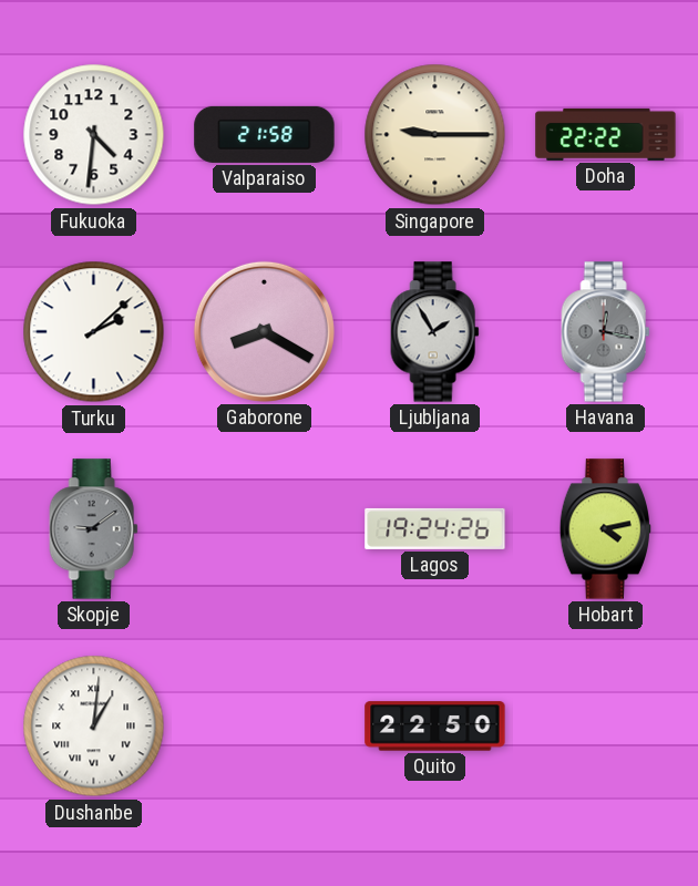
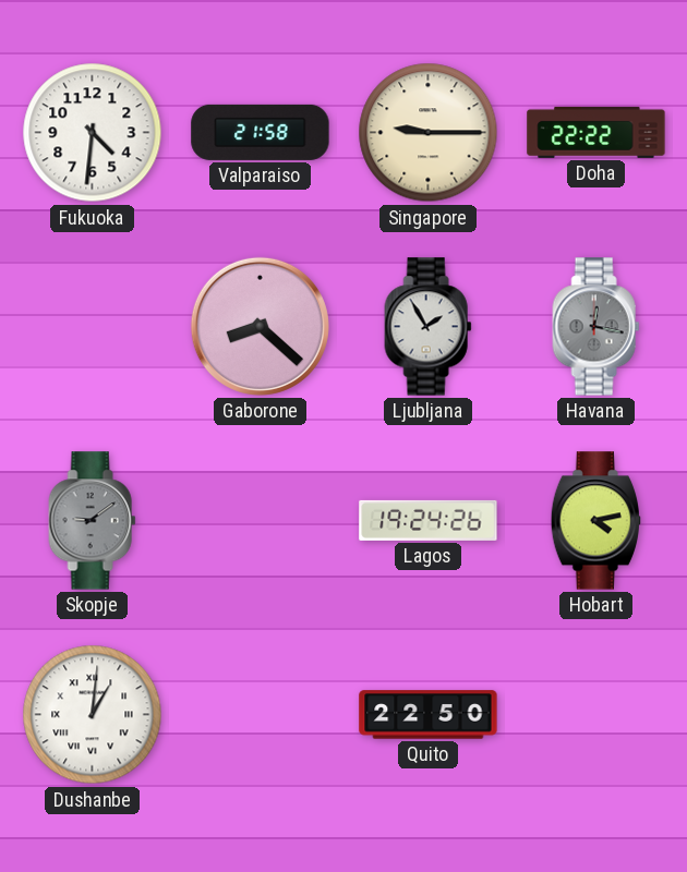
Turku: 2:08 -> none (94, 332)
Gaborone: 8:20 -> 8:22 (260, 326)
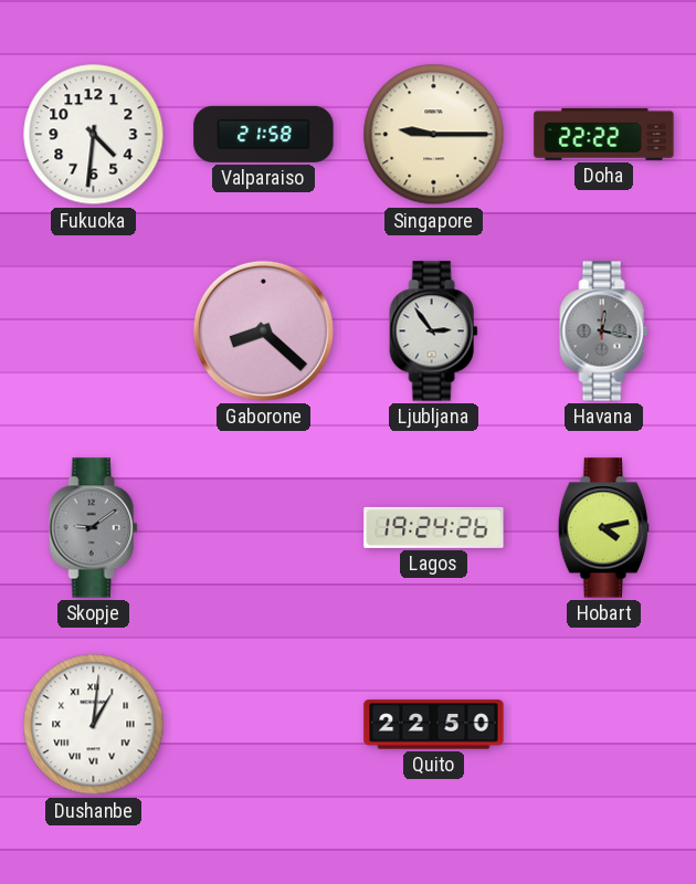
Ljubljana: 1:55 -> 2:54 (434, 331)
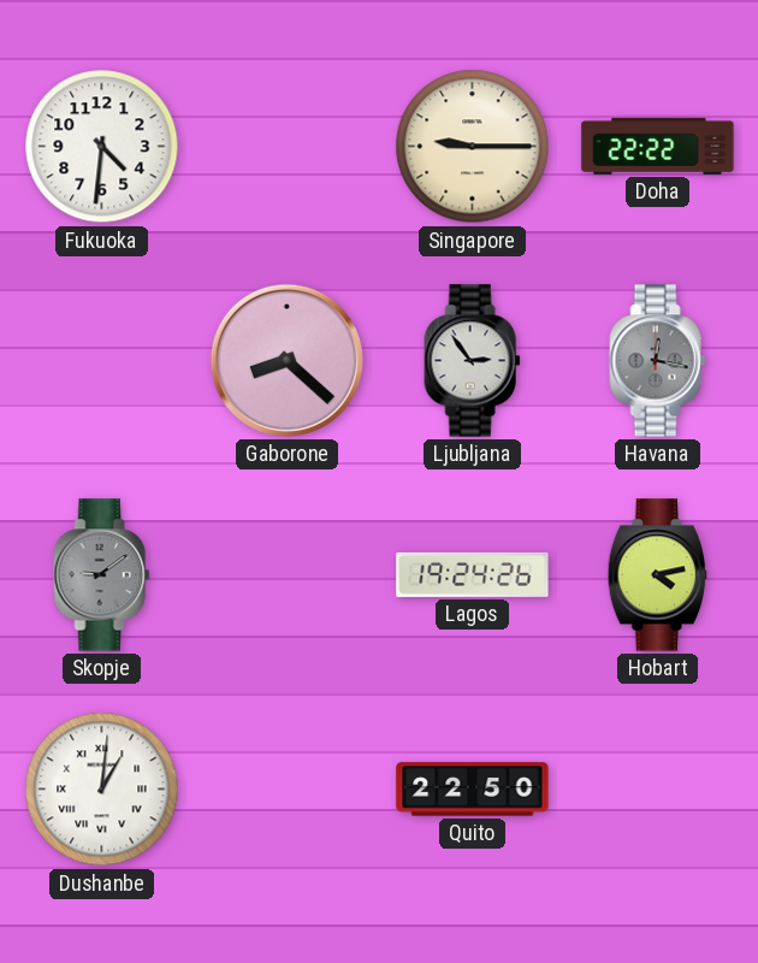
Valparaiso: 21:58 -> none (264, 134)
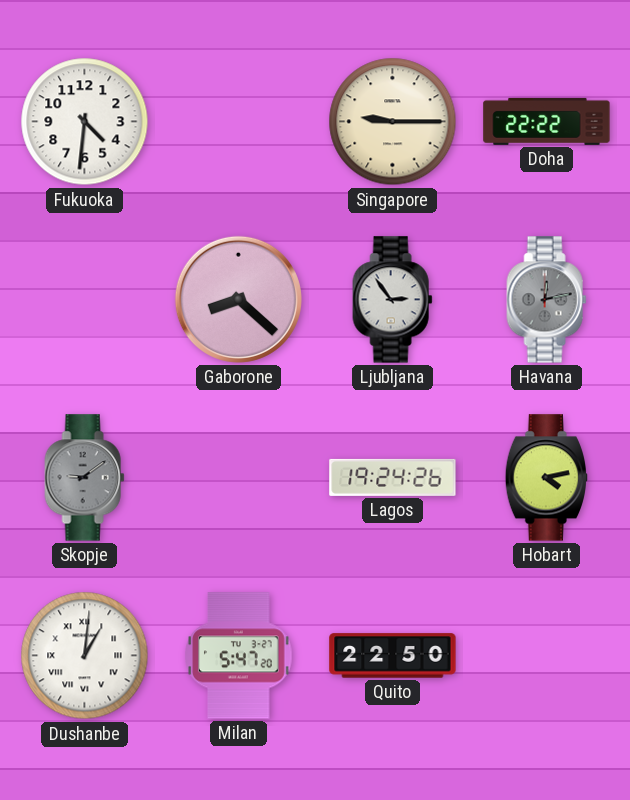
Havana: 12:17 -> 12:13 (547, 300)
Milan: none -> 5:47 (239, 656)
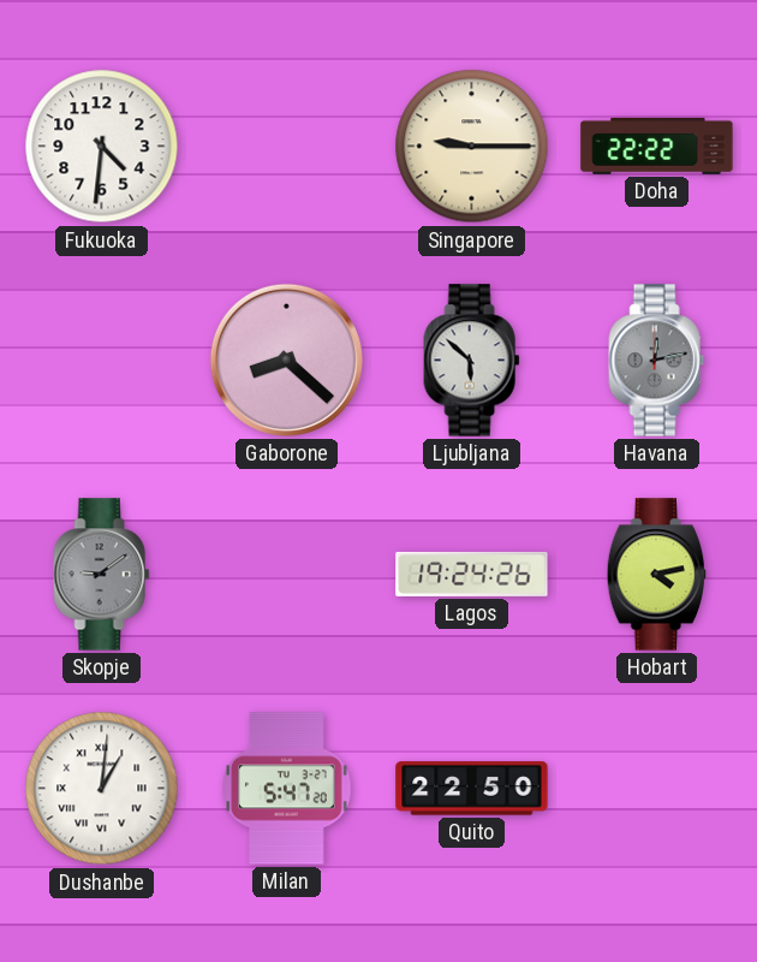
Ljubljana: 2:54 -> 5:52 (472, 361)
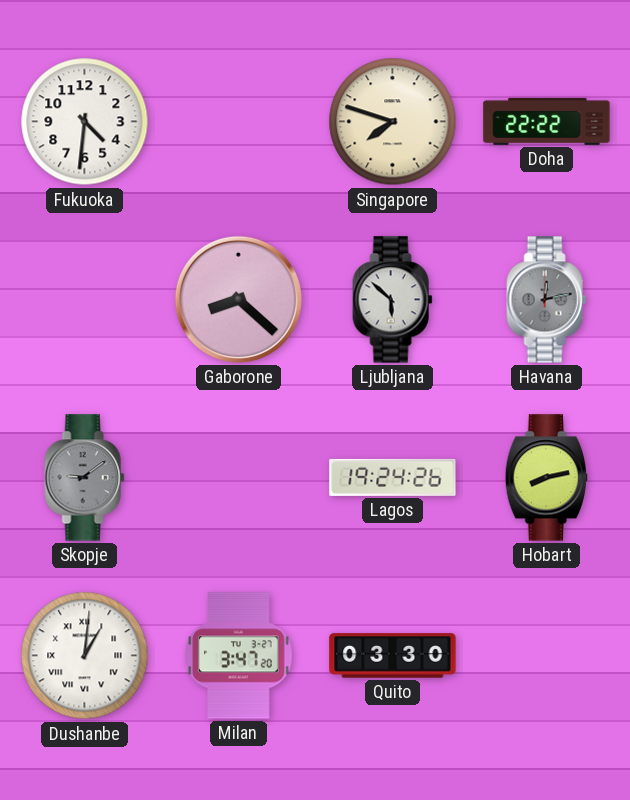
Singapore: 9:15 -> 7:48 (393, 122)
Hobart: 4:13 -> 8:13 (547, 478)
Milan: 5:47 -> 3:47 (239, 656)
Quito: 22:50 -> 03:30 (393, 656)
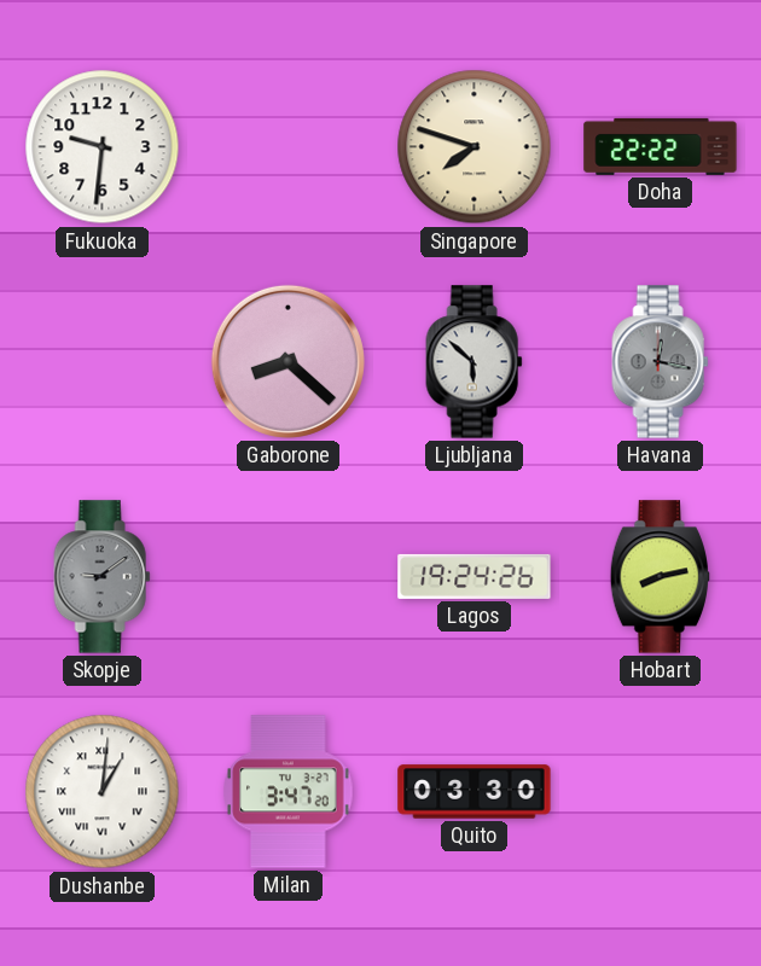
Fukuoka: 4:31 -> 9:31 (103, 147)
Havana: 12:13 -> 12:17 (661, 362)
